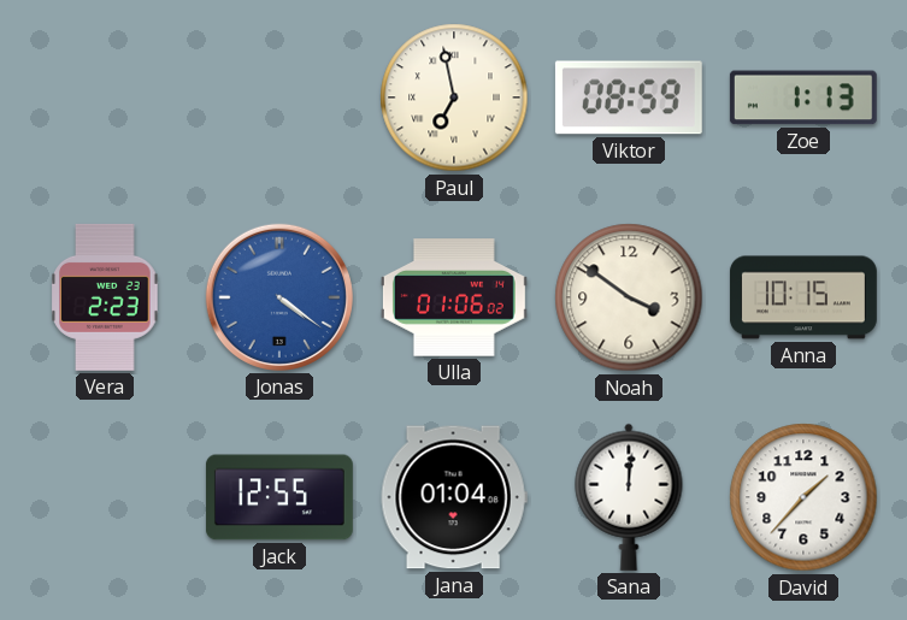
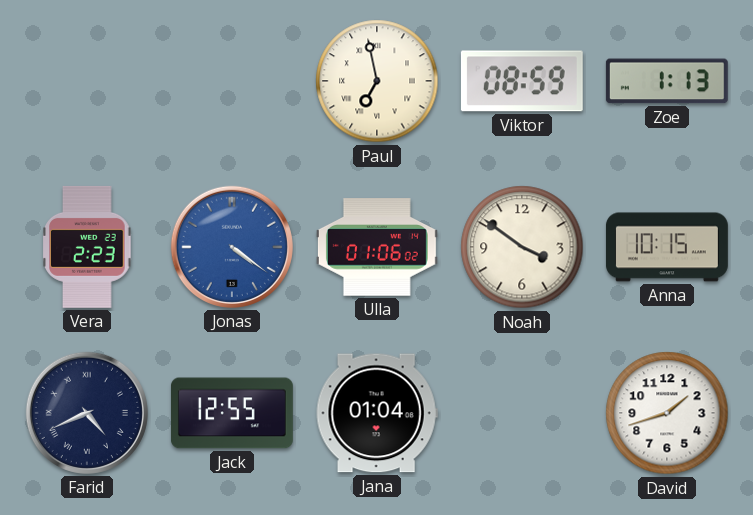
Farid: none -> 4:41 (87, 413)
Sana: 12:01 -> none (629, 497)
David: 1:37 -> 1:42 (667, 413)
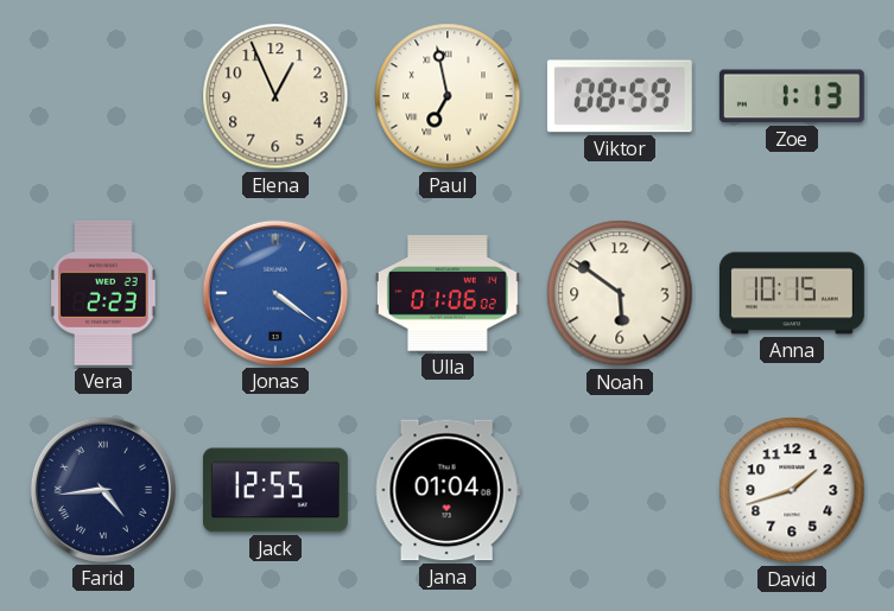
Elena: none -> 12:56 (275, 96)
Noah: 3:51 -> 5:51 (620, 293)
Farid: 4:41 -> 4:44 (103, 490)
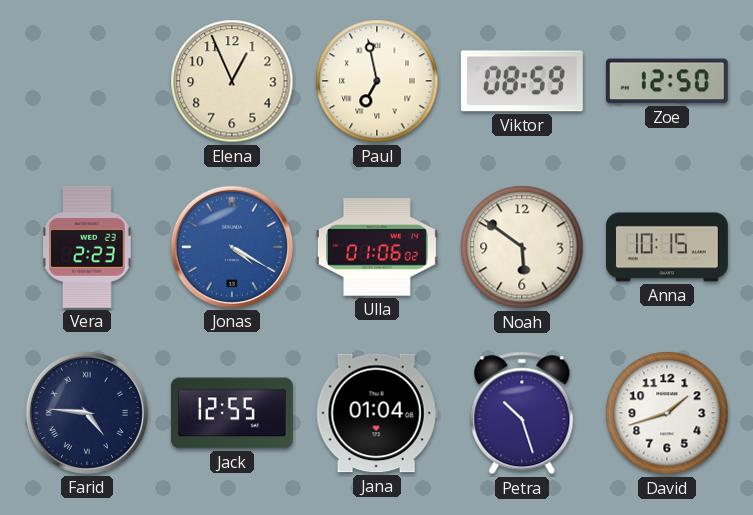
Zoe: 1:13 -> 12:50 (667, 81)
Jonas: 4:21 -> 4:20 (232, 247)
Farid: 4:44 -> 4:46 (87, 413)
Petra: none -> 10:27 (522, 413)
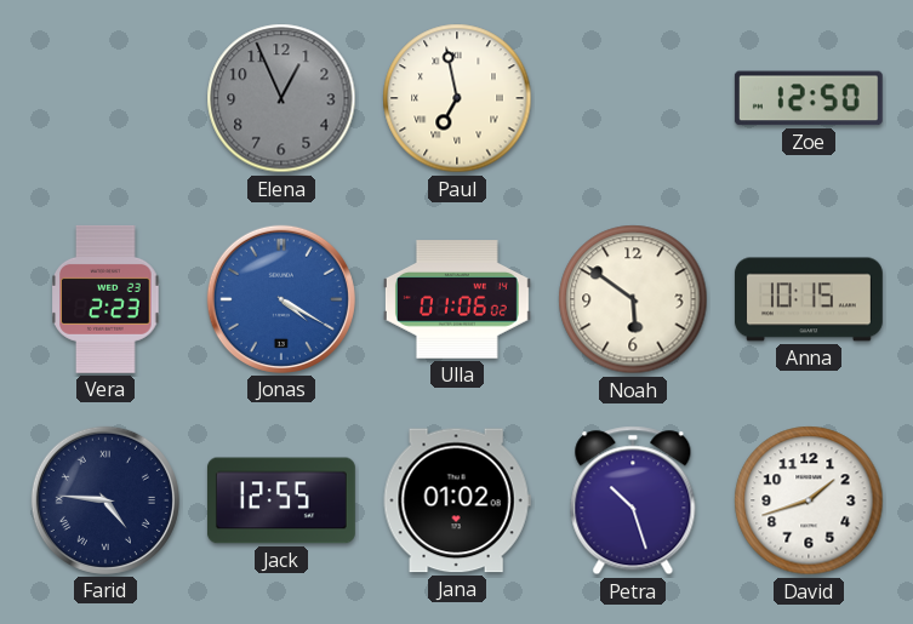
Elena dial: cream -> grey (281, 98)
Viktor: 08:59 -> none (522, 81)
Jana: 01:04 -> 01:02 (457, 500)
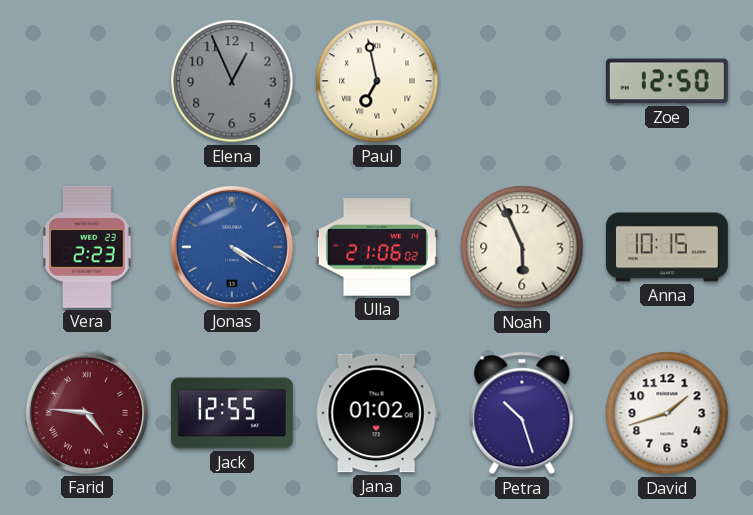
Ulla: 01:06 -> 21:06 (377, 247)
Noah: 5:51 -> 5:56 (522, 247)
Farid dial: navy -> burgundy (87, 413)
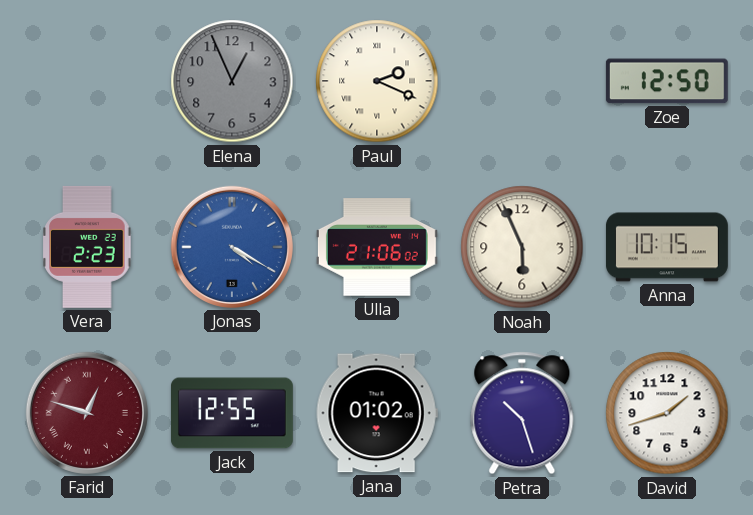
Paul: 6:58 -> 2:19 (377, 81)
Farid: 4:46 -> 12:48 (87, 413)
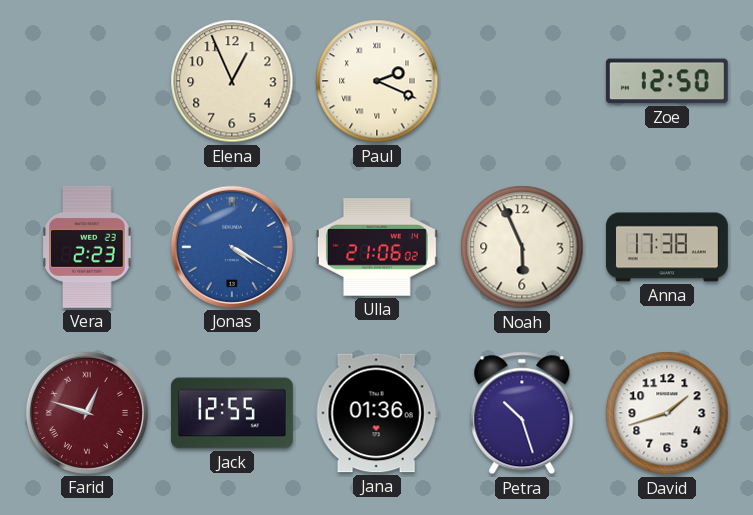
Elena dial: grey -> cream (232, 81)
Anna: 10:15 -> 17:38 (667, 247)
Jana: 01:02 -> 01:36 (377, 413)
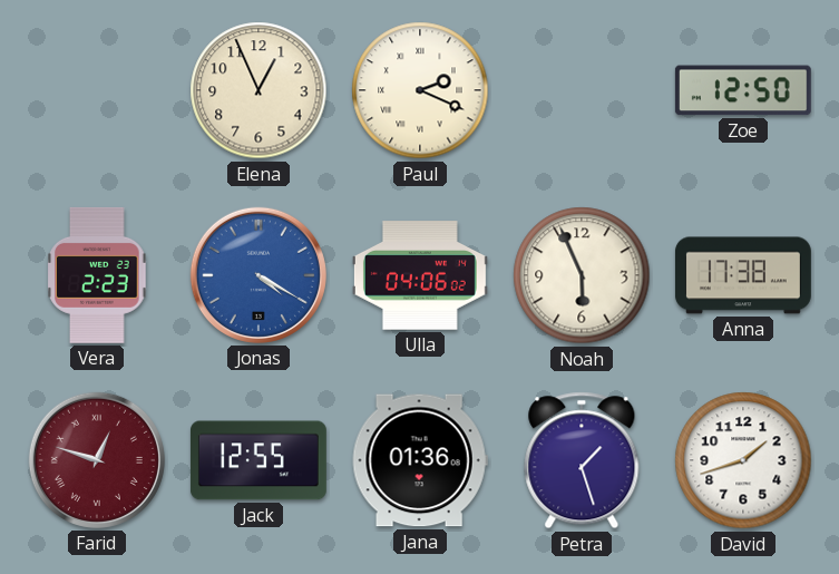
Ulla: 21:06 -> 04:06 (420, 275)
Petra: 10:27 -> 1:27 (582, 460)
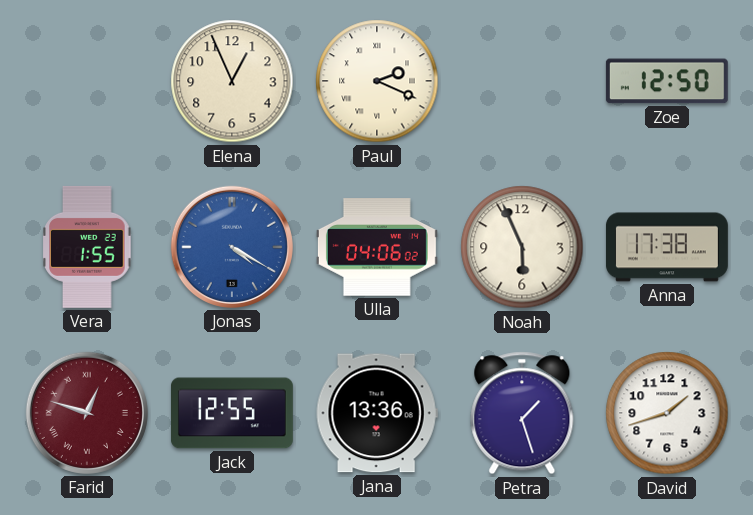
Vera: 2:23 -> 1:55 (87, 247)
Jana: 01:36 -> 13:36 (377, 413)
